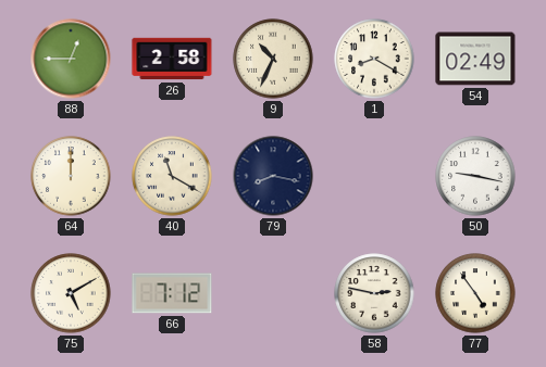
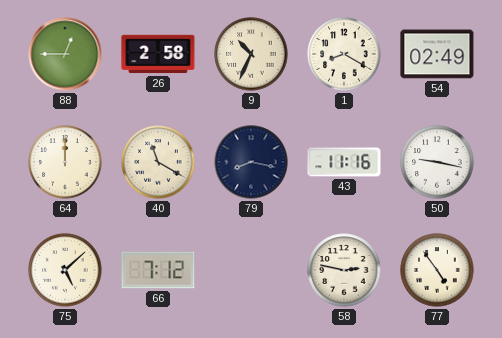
43: none -> 11:16 (344, 162)
75: 5:10 -> 5:08 (65, 270)
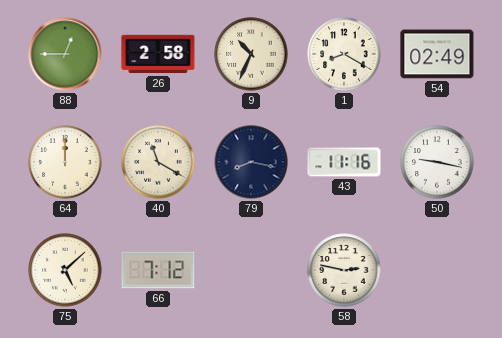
77: 4:54 -> none (437, 270)
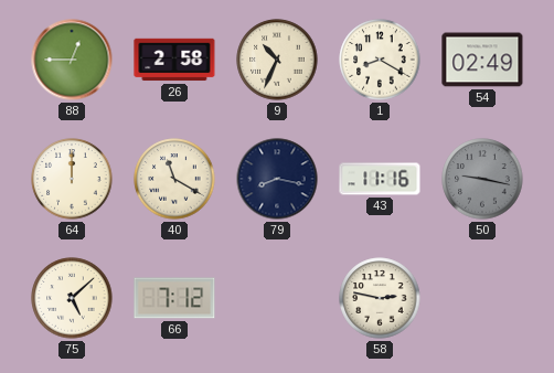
50 dial: white -> grey (482, 179)
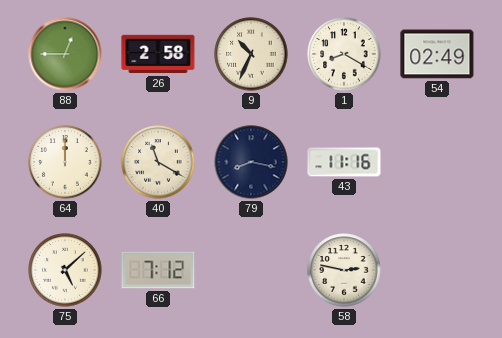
50: 9:17 -> none (482, 179)
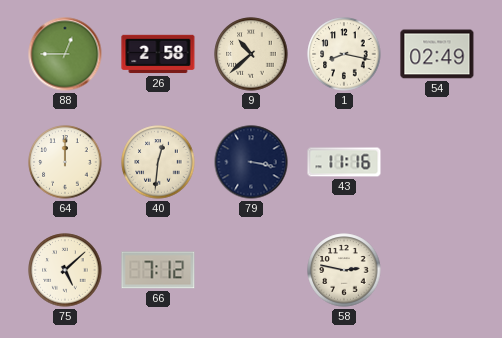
9: 10:34 -> 10:38 (251, 54)
1: 8:20 -> 8:17 (344, 54)
40: 11:20 -> 12:31 (158, 162)
79: 8:17 -> 3:17 (251, 162)
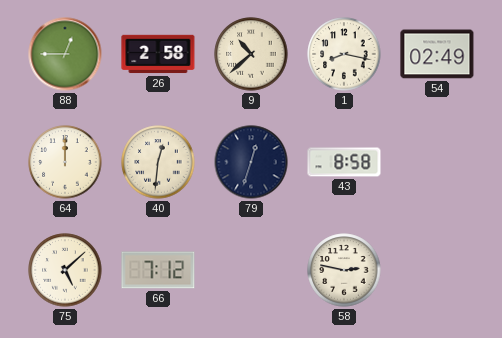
79: 3:17 -> 12:33 (251, 162)
43: 11:16 -> 8:58 (344, 162)
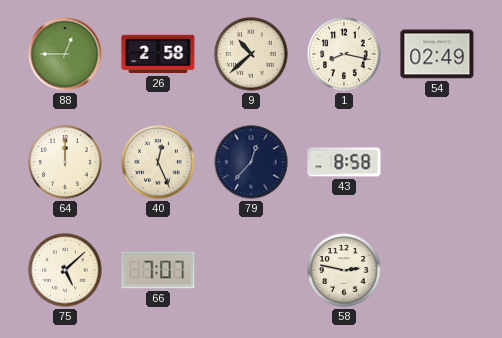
40: 12:31 -> 12:26 (158, 162)
79: 12:33 -> 12:37 (251, 162)
66: 7:12 -> 7:07 (158, 270)
